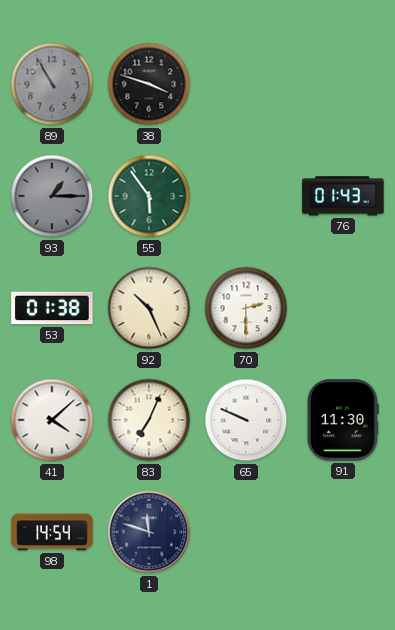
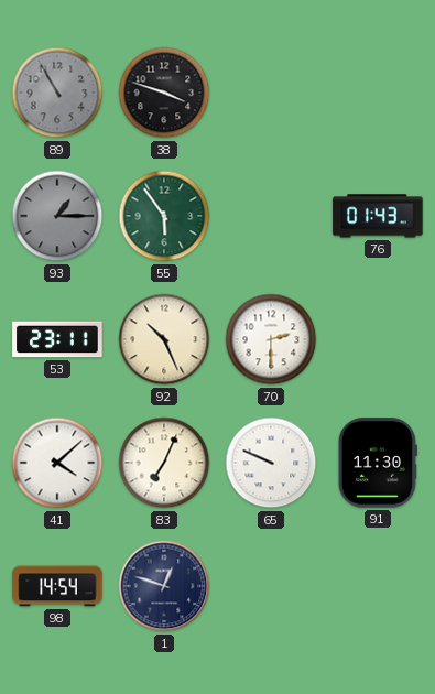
53: 01:38 -> 23:11 (57, 339)
1: 11:48 -> 12:48 (164, 586)
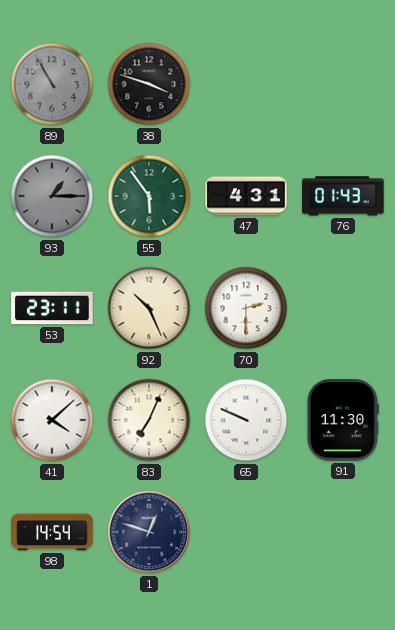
47: none -> 4:31 (246, 196)
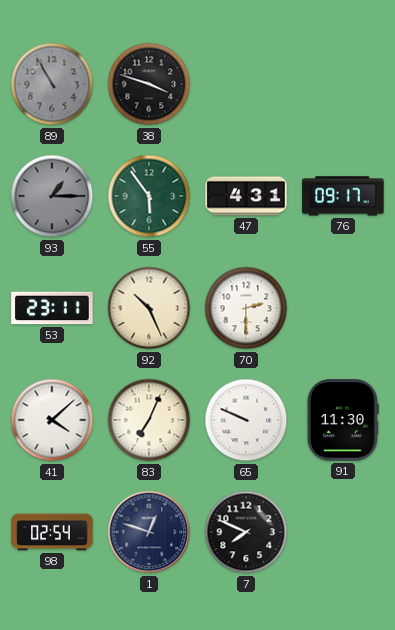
76: 01:43 -> 09:17 (343, 196)
98: 14:54 -> 02:54 (52, 532)
7: none -> 7:49 (246, 532)
